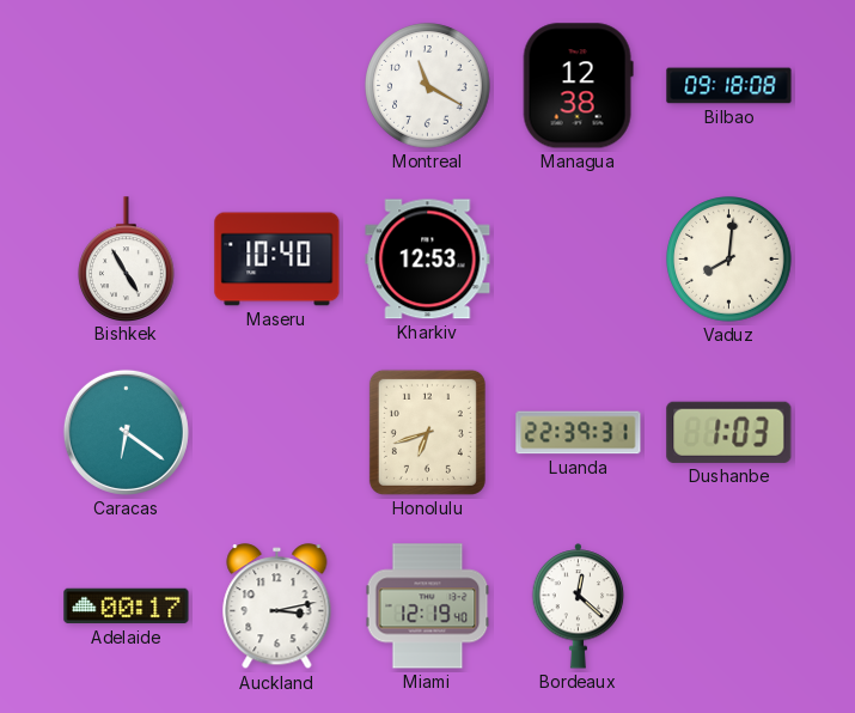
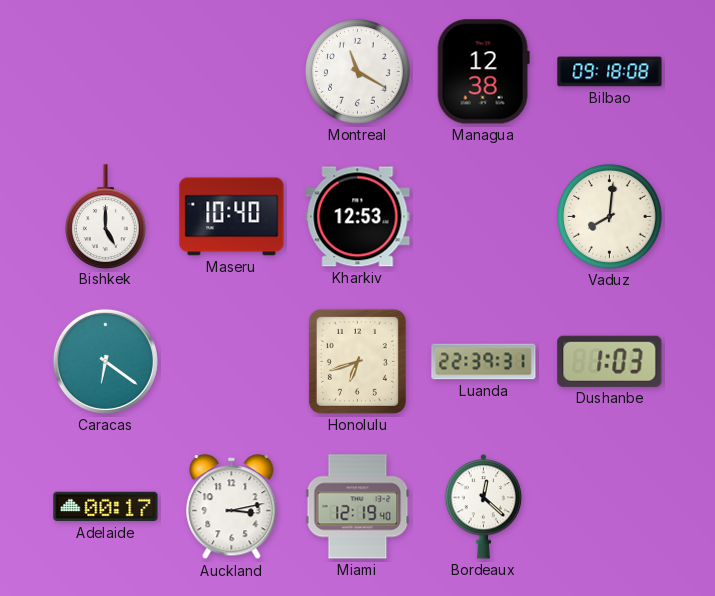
Bishkek: 4:55 -> 5:00 (106, 216)
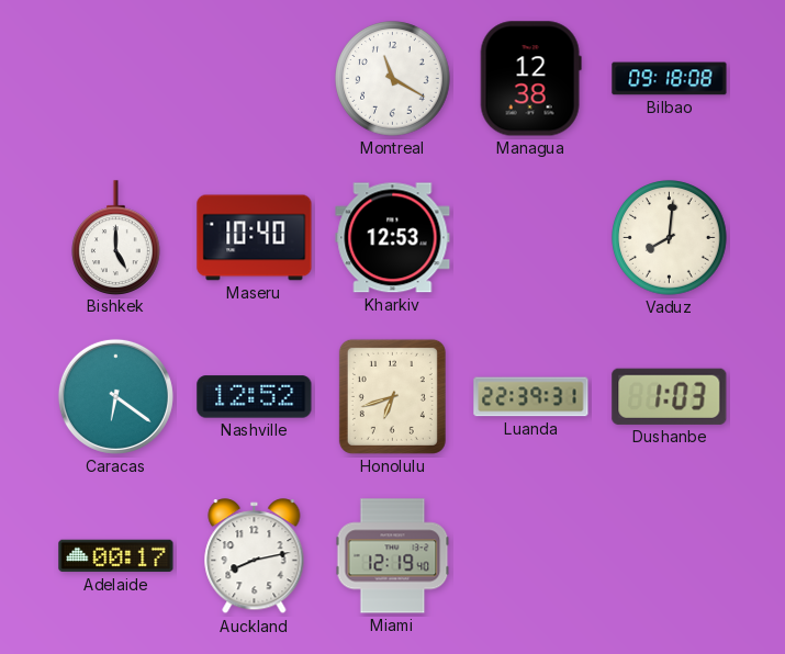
Nashville: none -> 12:52 (255, 397)
Auckland: 3:13 -> 8:13 (255, 556)
Bordeaux: 12:22 -> none (484, 507)
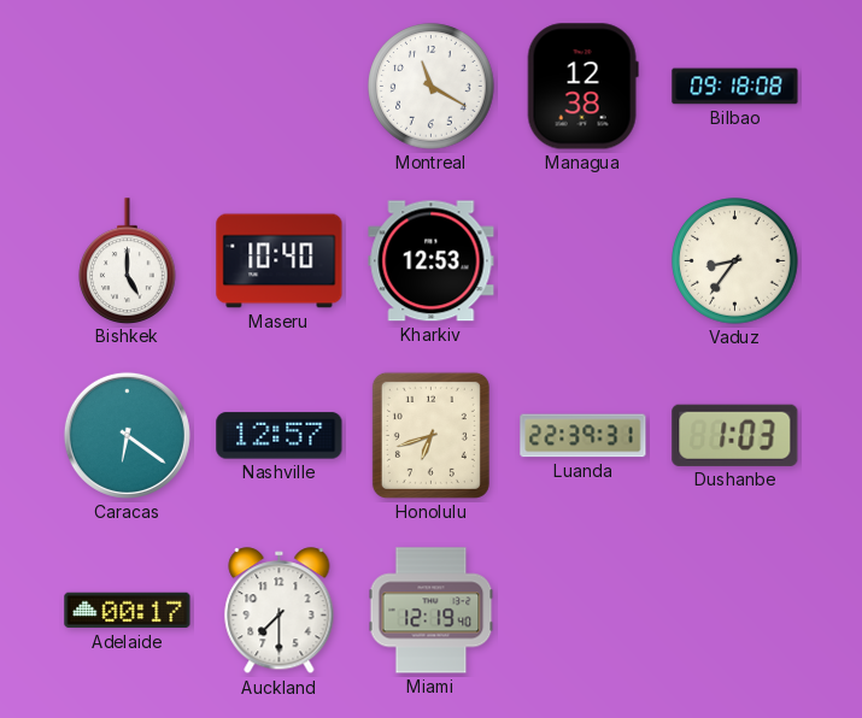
Vaduz: 8:01 -> 8:36 (735, 261)
Nashville: 12:52 -> 12:57 (280, 436)
Auckland: 8:13 -> 7:30 (280, 611)
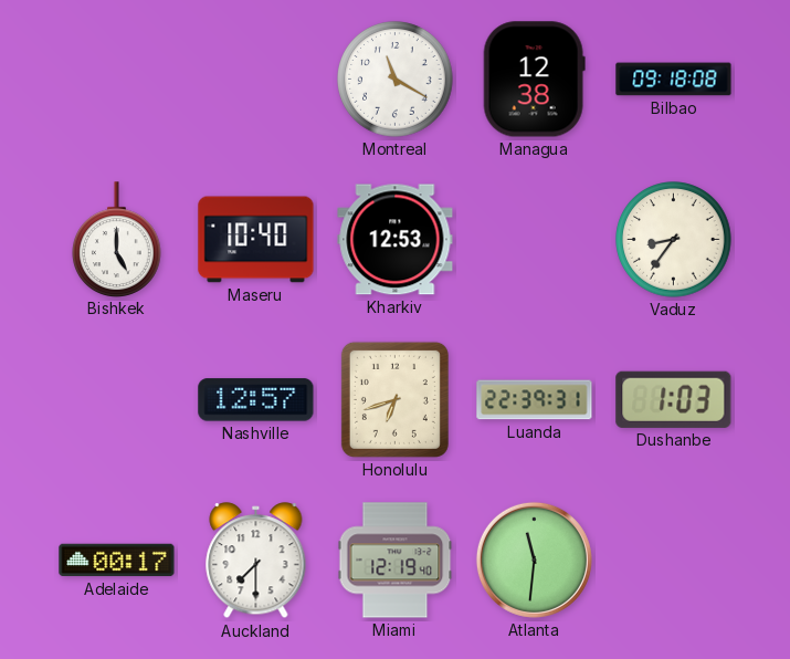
Caracas: 6:21 -> none (127, 435)
Atlanta: none -> 11:31 (534, 559)
